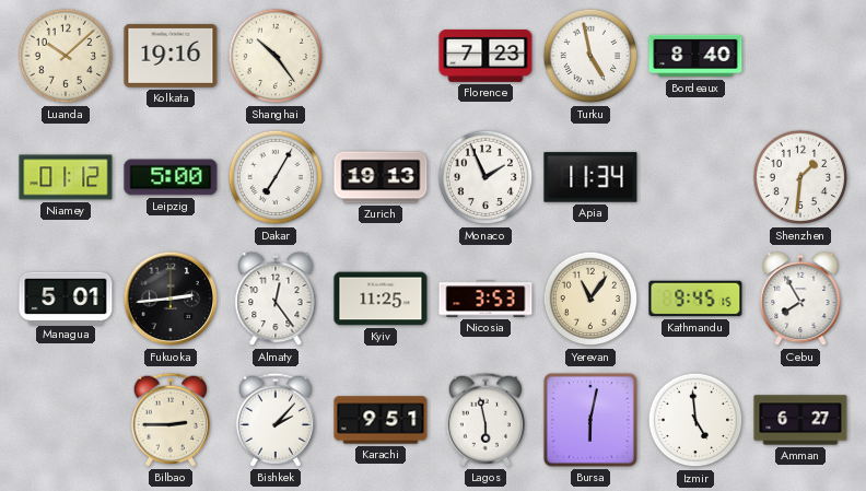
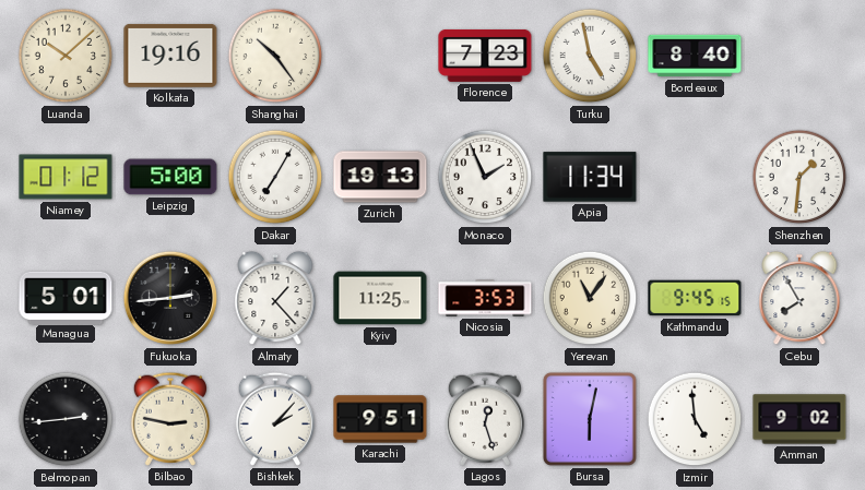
Almaty: 12:24 -> 1:23 (275, 298)
Belmopan: none -> 2:44 (66, 419)
Bilbao: 2:45 -> 2:47 (169, 419)
Lagos: 5:58 -> 12:27 (484, 419)
Amman: 6:27 -> 9:02 (799, 419)
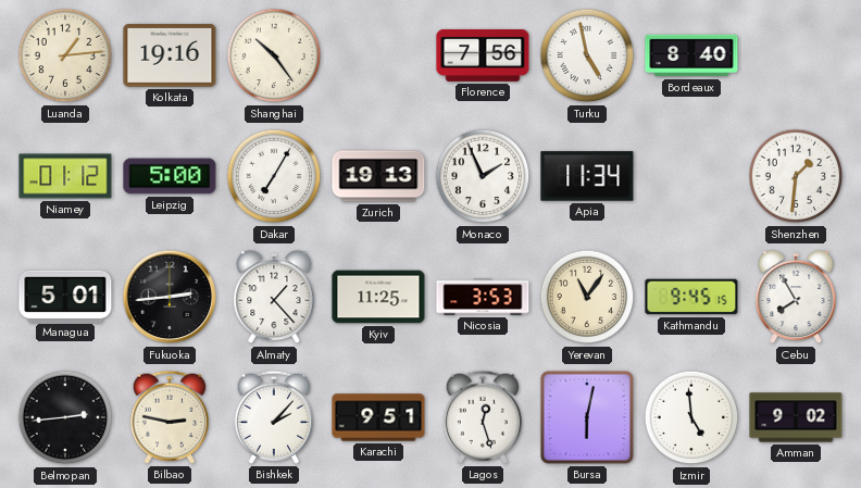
Luanda: 10:08 -> 1:14 (65, 55)
Florence: 7:23 -> 7:56 (483, 55)
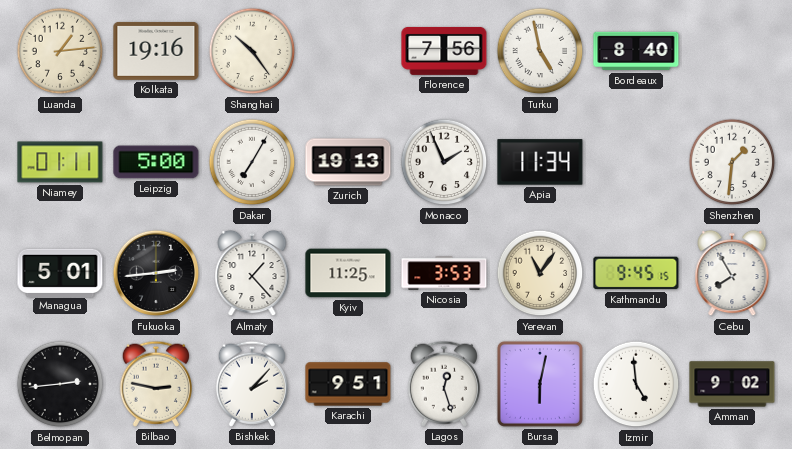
Niamey: 01:12 -> 01:11 (60, 162)
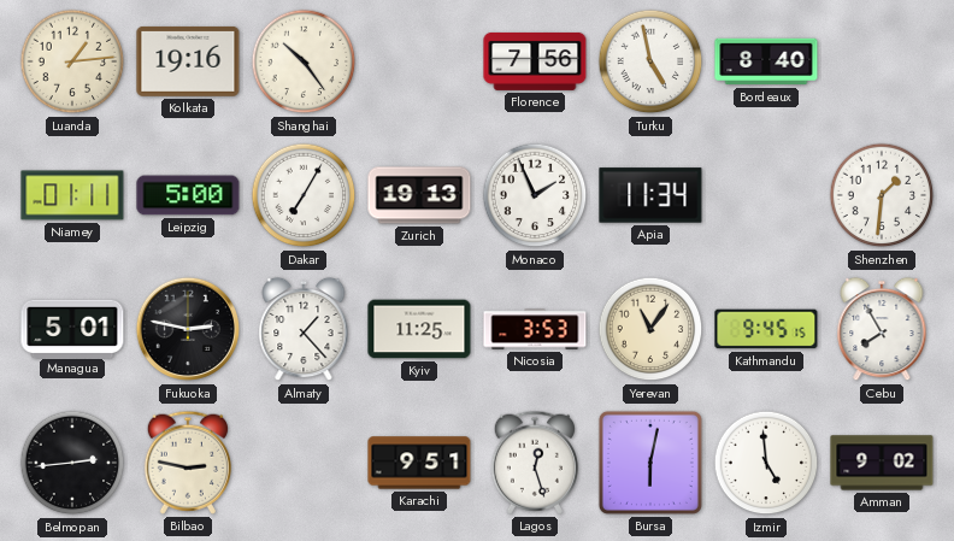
Fukuoka: 2:44 -> 2:47 (188, 329)
Bishkek: 2:07 -> none (251, 384)
